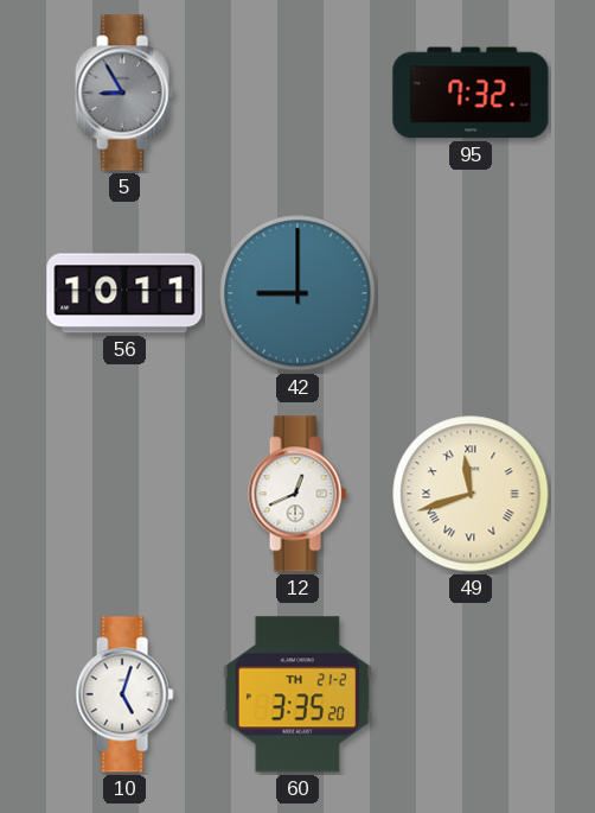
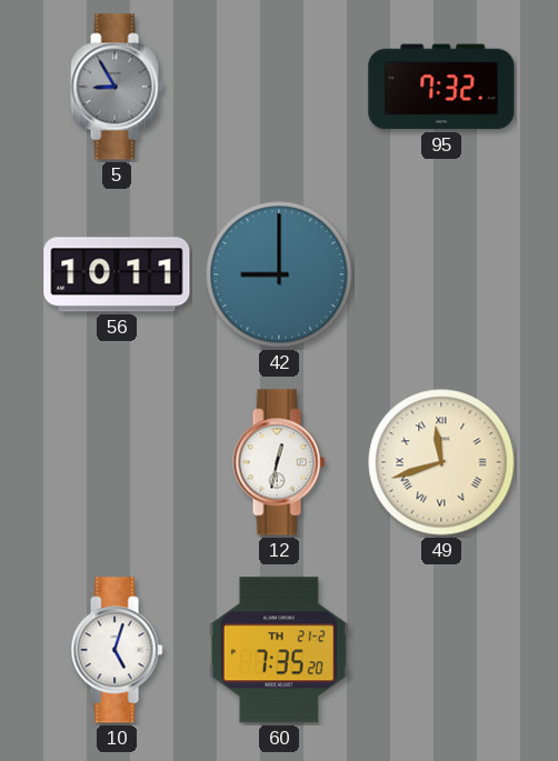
12: 12:41 -> 12:32 (279, 462)
60: 3:35 -> 7:35 (279, 650)
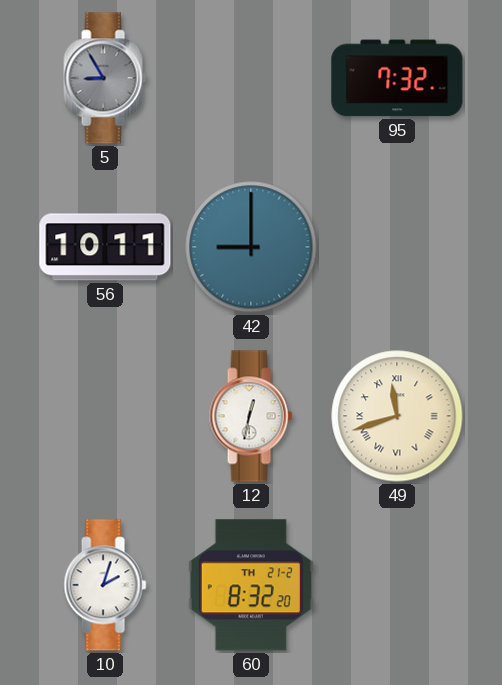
10: 5:03 -> 2:03 (105, 585)
60: 7:35 -> 8:32 (251, 585)
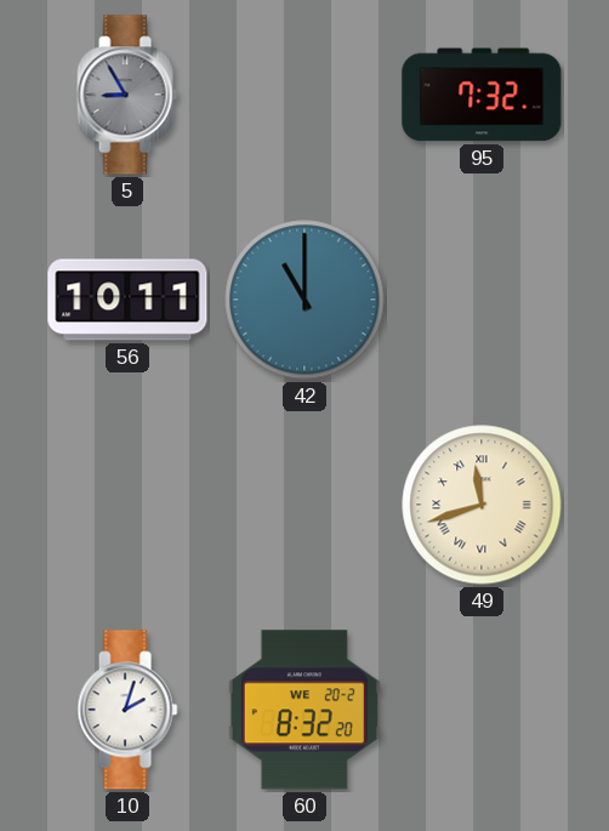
42: 9:00 -> 11:00 (304, 300)
12: 12:32 -> none (251, 416)
60 date: TH 21-2 -> WE 20-2 (304, 710)
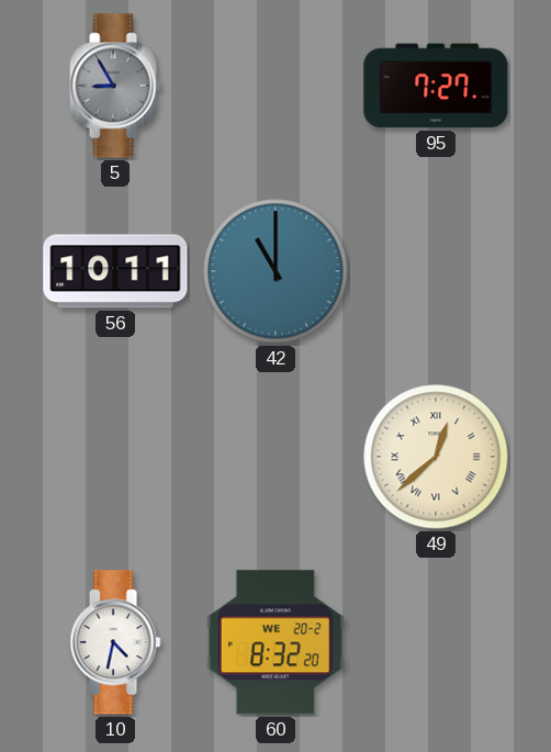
95: 7:32 -> 7:27 (436, 86)
49: 11:42 -> 12:38 (436, 457)
10: 2:03 -> 4:32 (115, 642)
